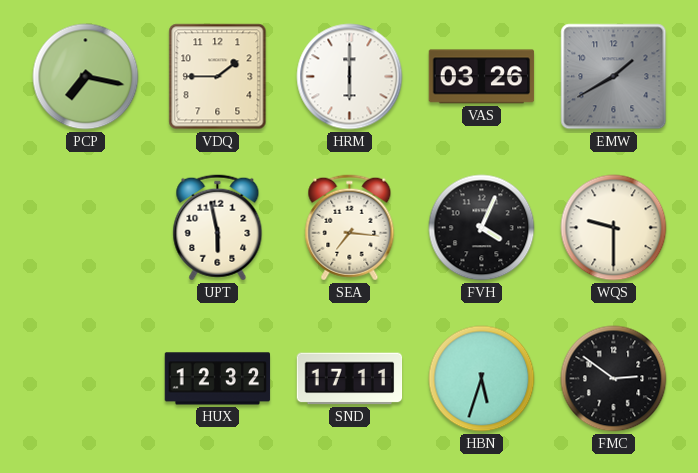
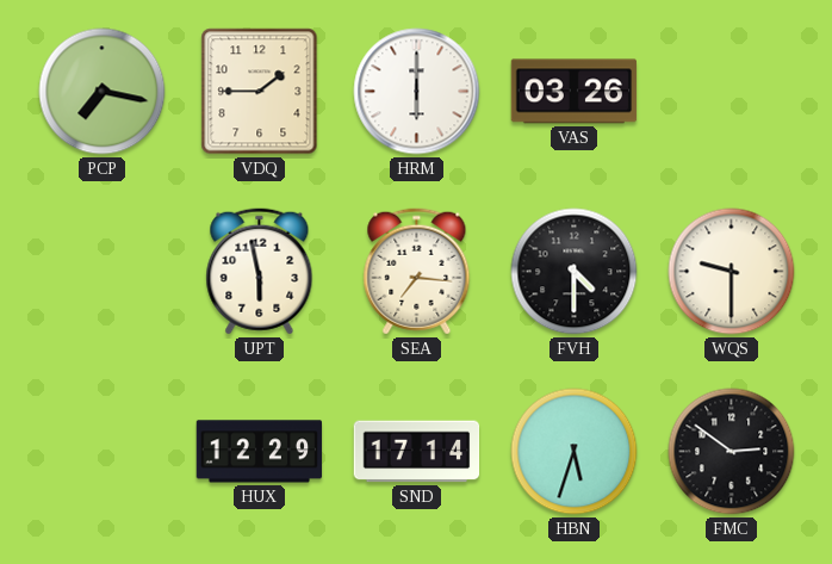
EMW: 1:40 -> none (614, 77)
FVH: 4:04 -> 4:30 (575, 272)
HUX: 12:32 -> 12:29 (260, 452)
SND: 17:11 -> 17:14 (417, 452)
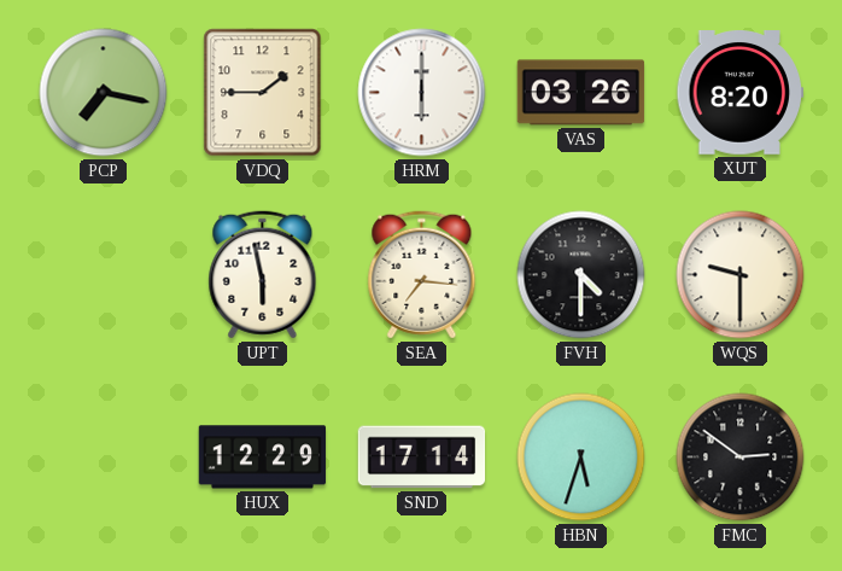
XUT: none -> 8:20 (741, 93)
